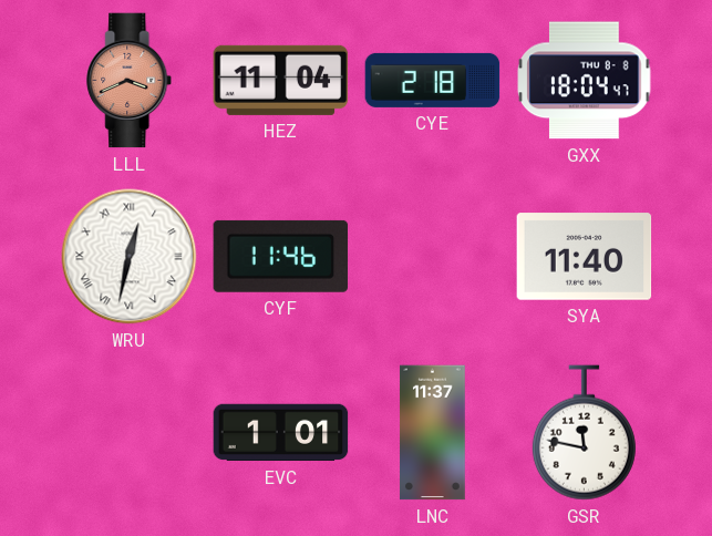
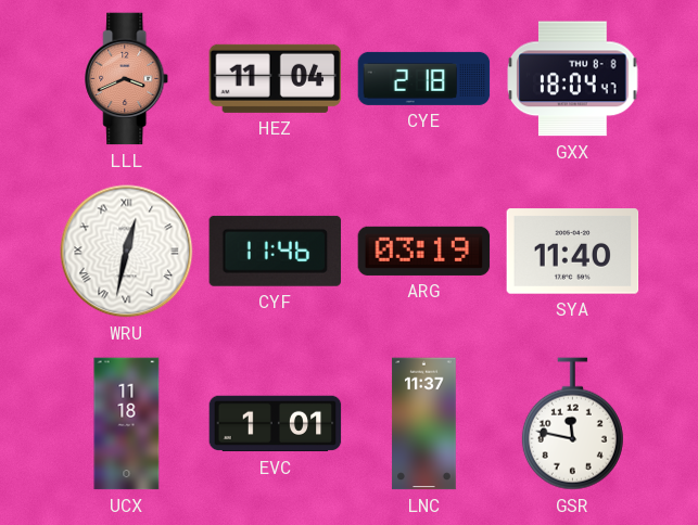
ARG: none -> 03:19 (424, 251)
UCX: none -> 11:18 (127, 424)
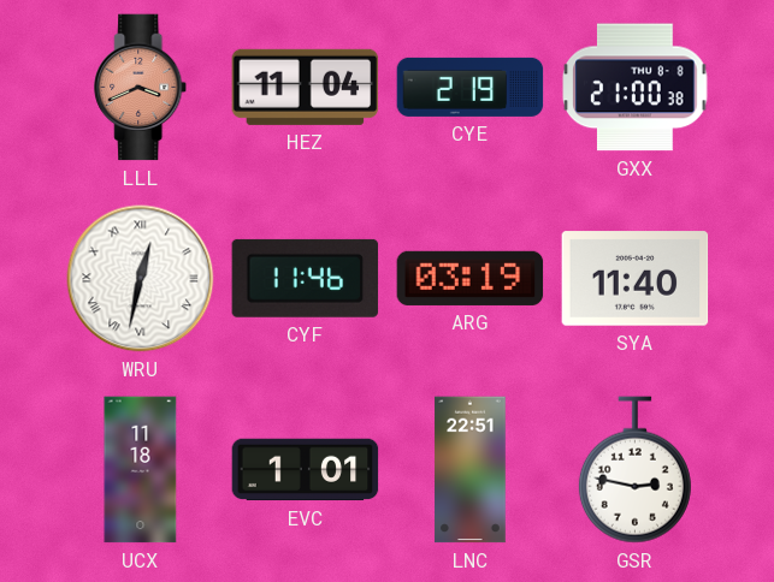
CYE: 2:18 -> 2:19 (471, 87)
GXX: 18:04 -> 21:00 (636, 88)
LNC: 11:37 -> 22:51 (471, 470)
GSR: 11:47 -> 2:47 (634, 470)
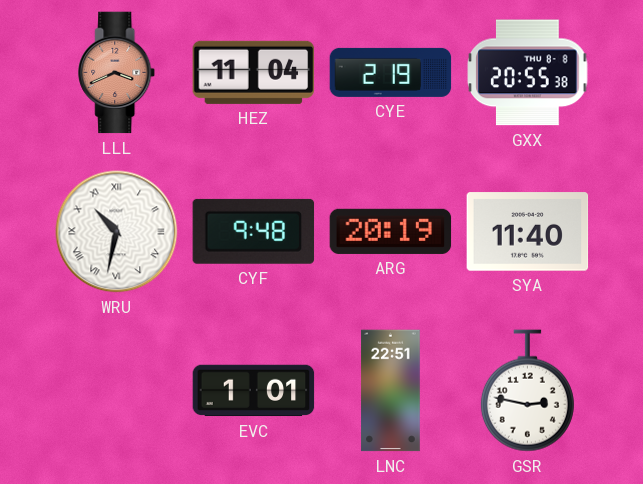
GXX: 21:00 -> 20:55 (528, 73)
WRU: 12:32 -> 10:32 (117, 232)
CYF: 11:46 -> 9:48 (254, 231)
ARG: 03:19 -> 20:19 (391, 231)
UCX: 11:18 -> none (141, 470)
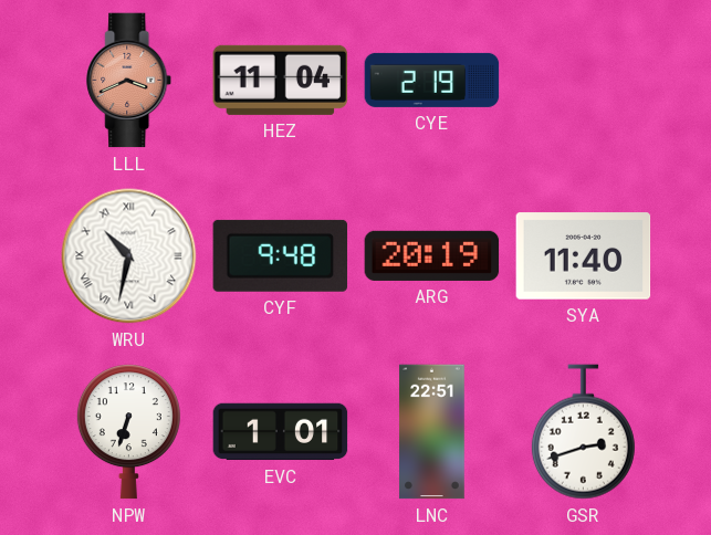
GXX: 20:55 -> none (528, 73)
NPW: none -> 6:33 (128, 432)
GSR: 2:47 -> 2:42 (583, 432)
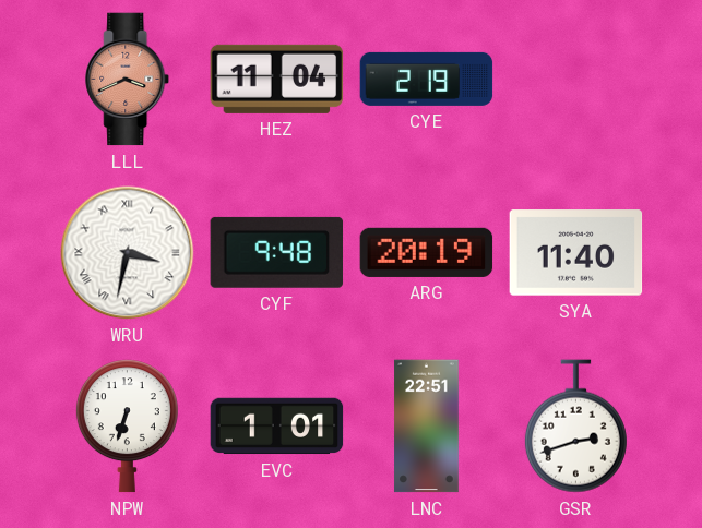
WRU: 10:32 -> 3:32 (128, 253)
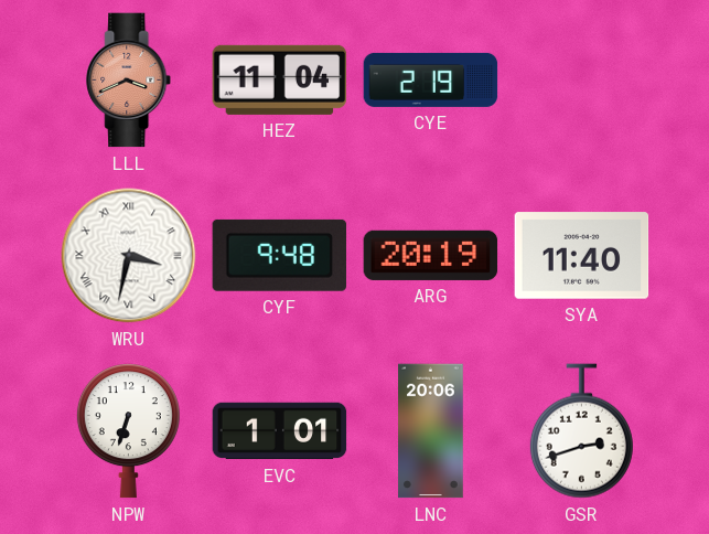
LNC: 22:51 -> 20:06 (431, 431)
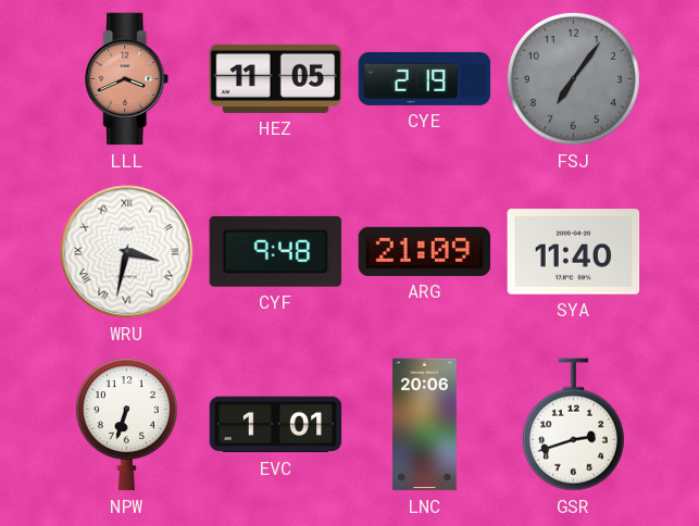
HEZ: 11:04 -> 11:05 (276, 78)
FSJ: none -> 7:06 (573, 78)
ARG: 20:19 -> 21:09 (425, 251)
